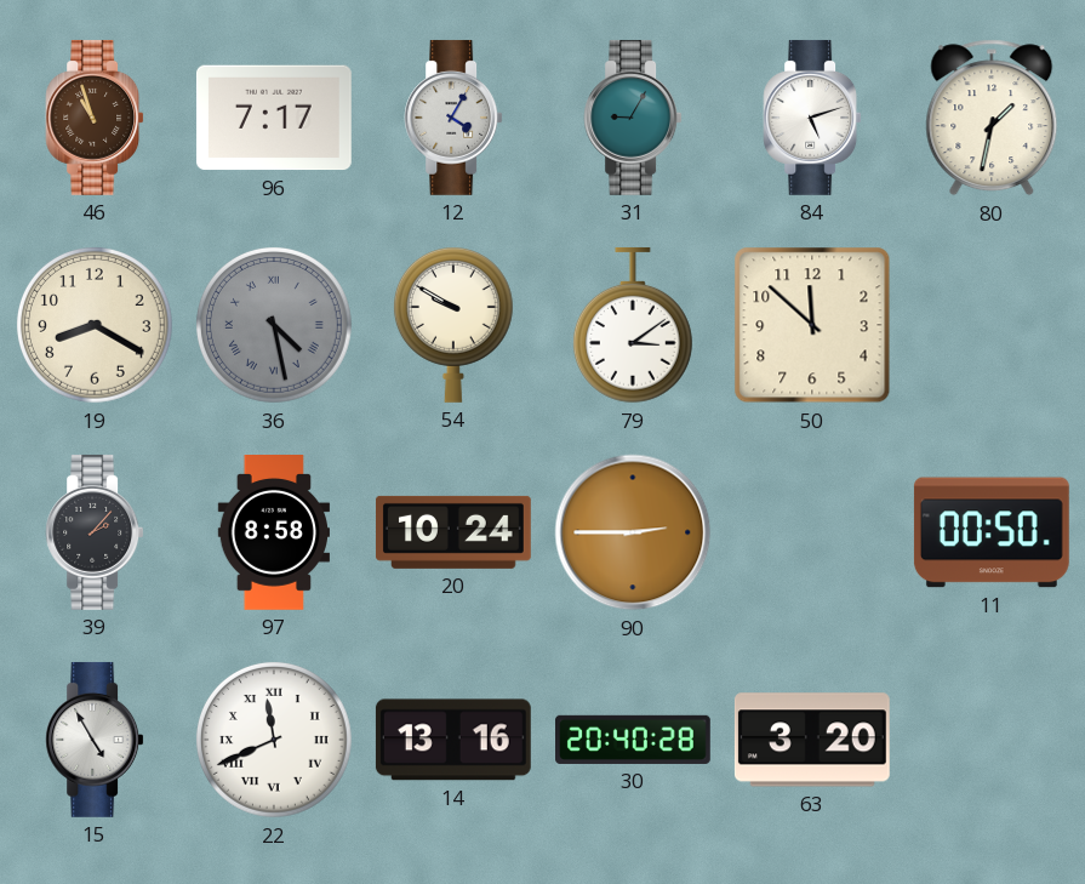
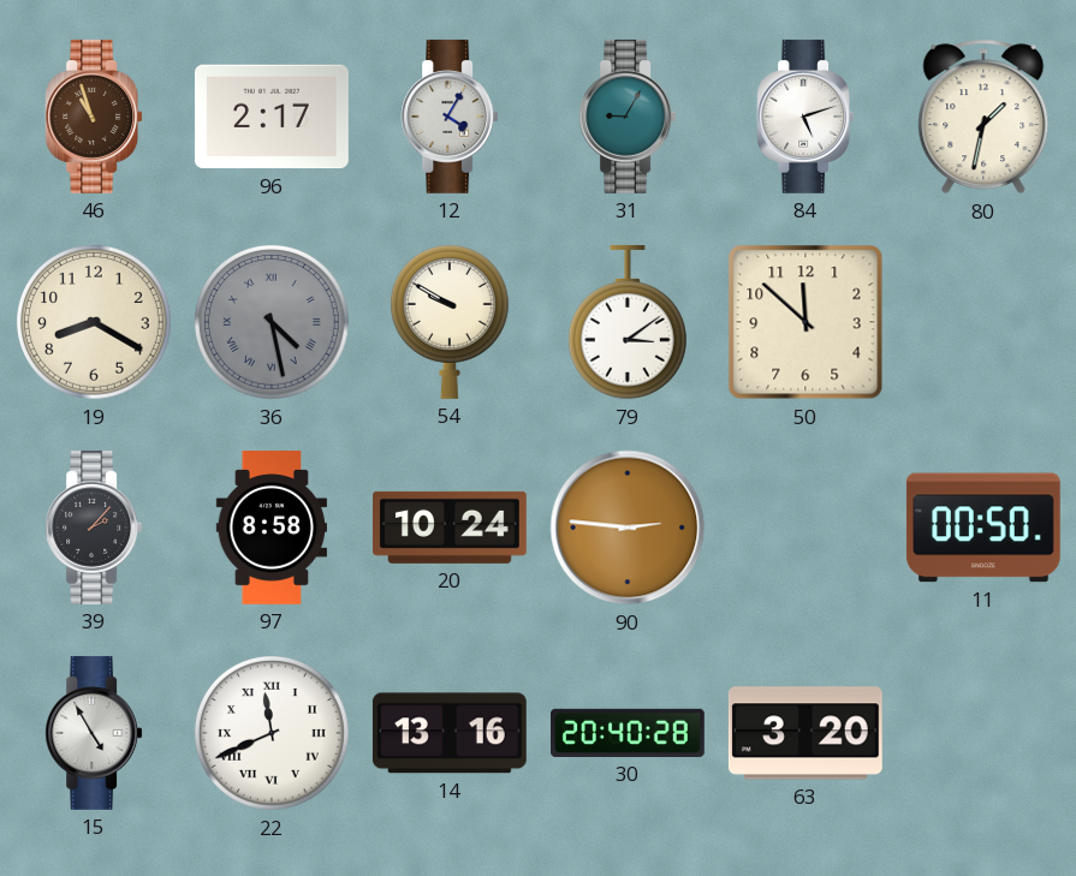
96: 7:17 -> 2:17 (272, 117)
90: 2:45 -> 2:46 (628, 528)
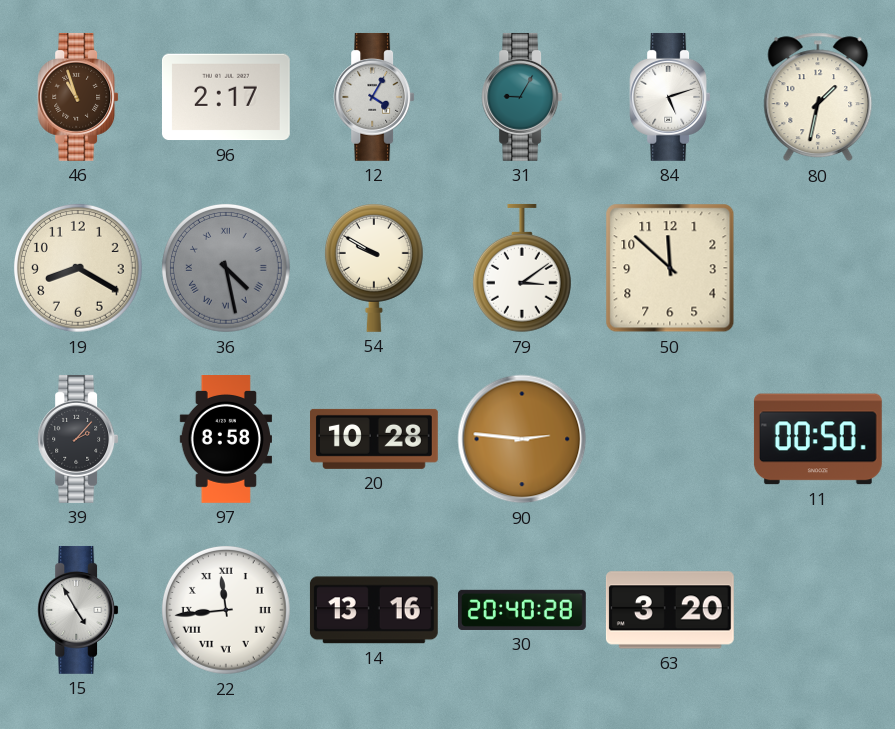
20: 10:24 -> 10:28 (374, 439)
22: 11:41 -> 11:44 (226, 610)
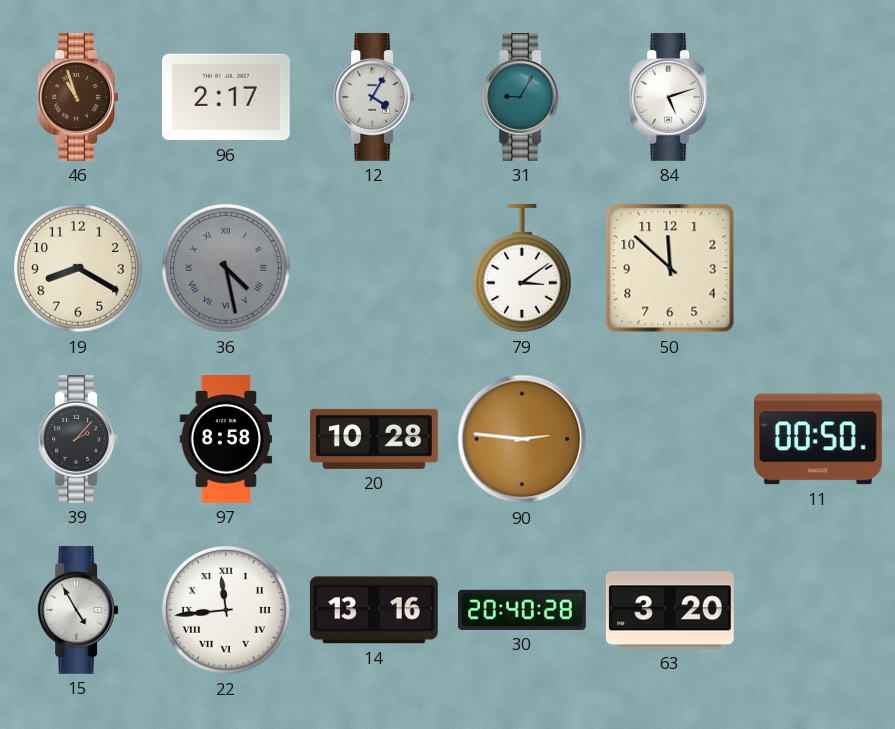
80: 1:32 -> none (818, 97)
54: 9:50 -> none (374, 268)
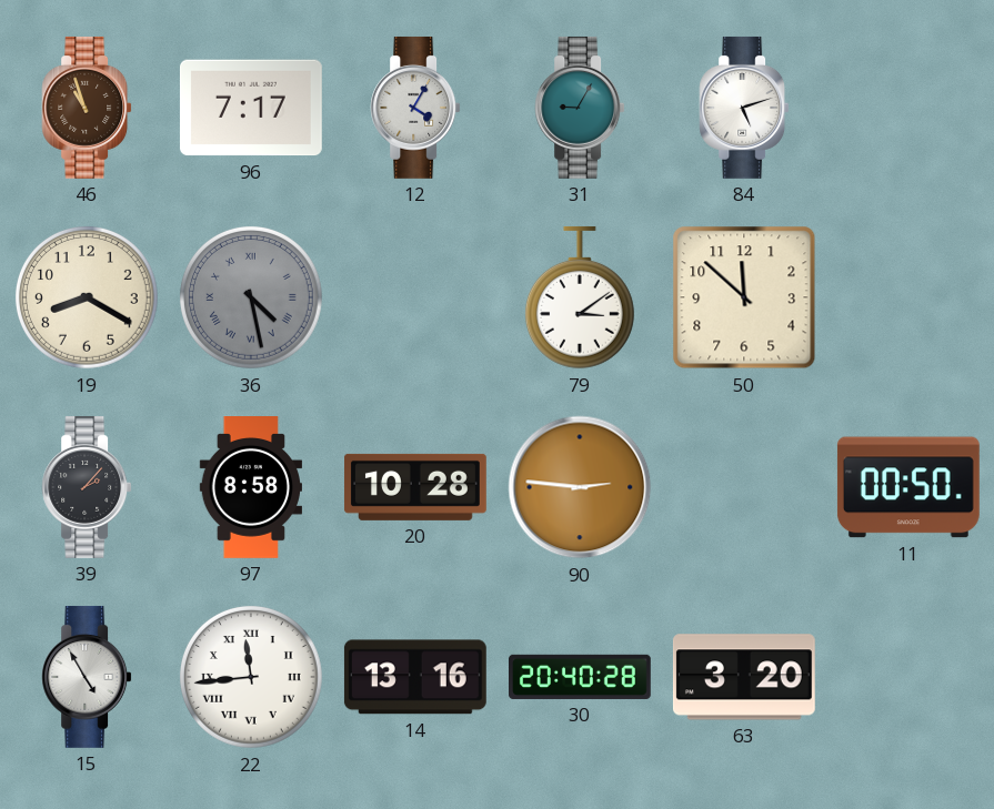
96: 2:17 -> 7:17 (251, 108)
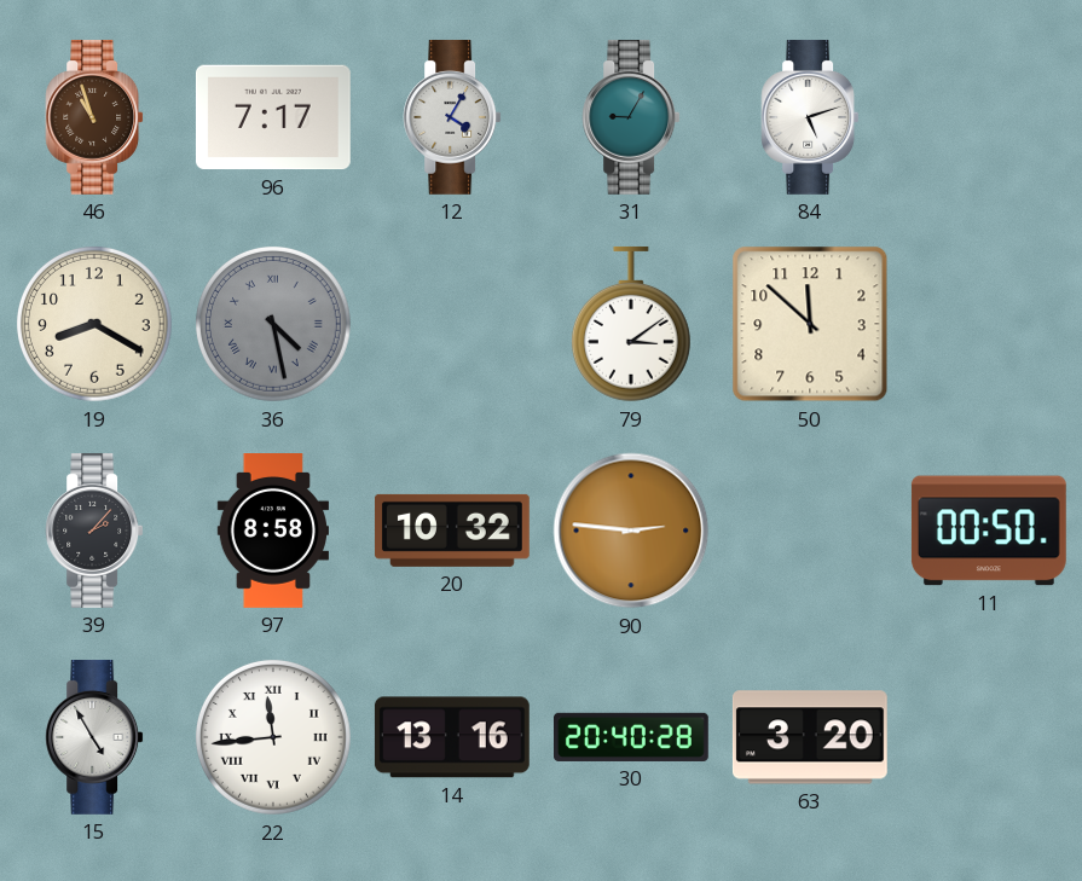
20: 10:28 -> 10:32 (452, 531)
